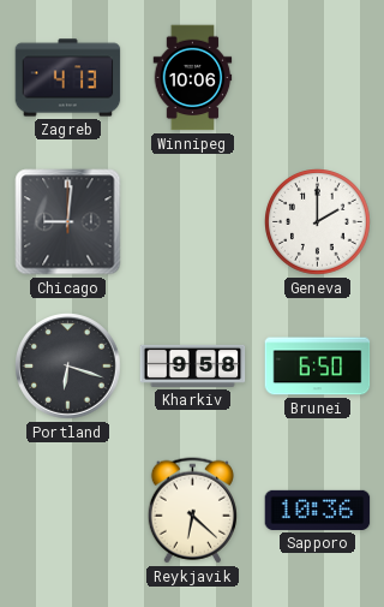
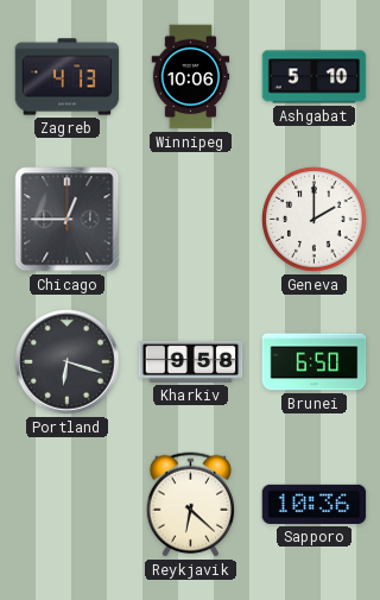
Ashgabat: none -> 5:10 (315, 77)
Chicago: 9:01 -> 12:45 (68, 220)
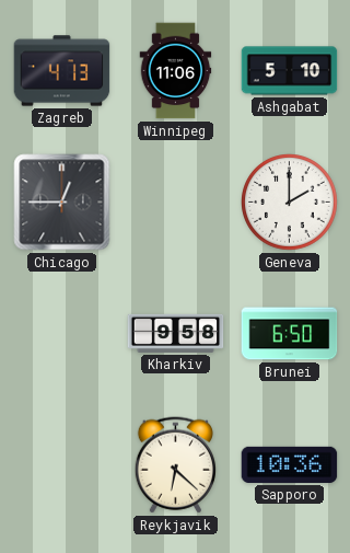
Winnipeg: 10:06 -> 11:06 (176, 71)
Portland: 6:18 -> none (68, 362)
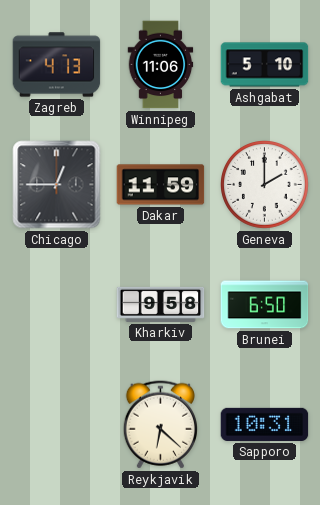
Dakar: none -> 11:59 (161, 185)
Sapporo: 10:36 -> 10:31 (265, 424)
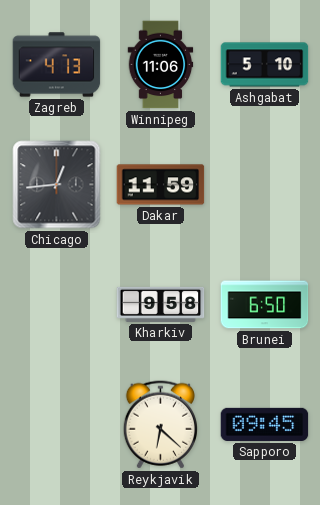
Chicago: 12:45 -> 12:44 (57, 185)
Geneva: 2:00 -> none (265, 185)
Sapporo: 10:31 -> 09:45 (265, 424)
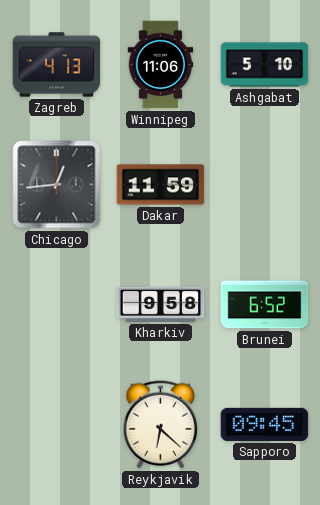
Brunei: 6:50 -> 6:52 (265, 305)
